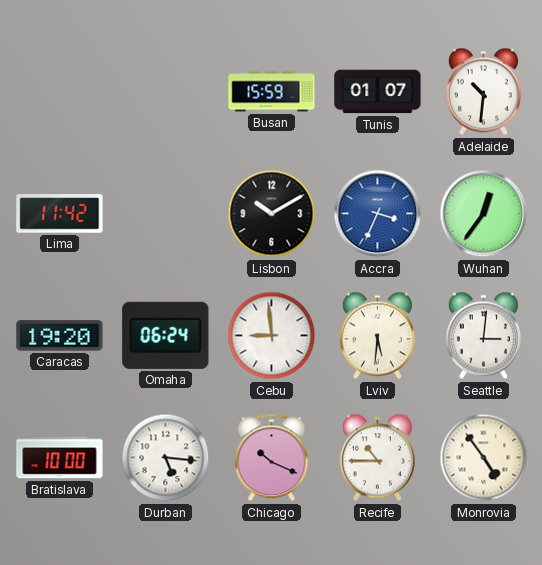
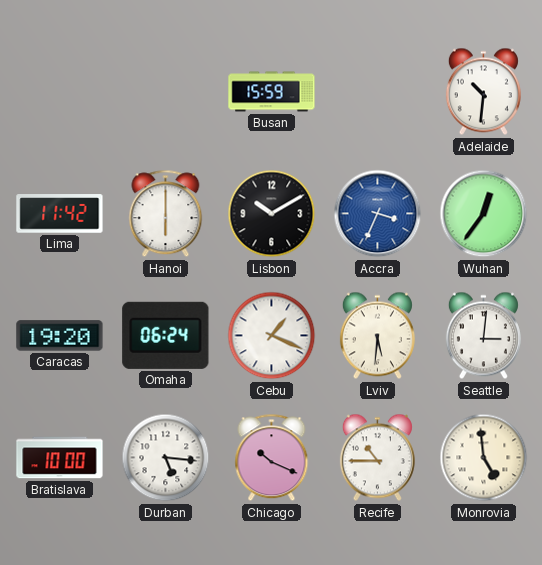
Tunis: 01:07 -> none (378, 92)
Hanoi: none -> 6:00 (166, 214)
Cebu: 8:59 -> 1:19 (272, 336)
Monrovia: 4:54 -> 4:59 (484, 458)
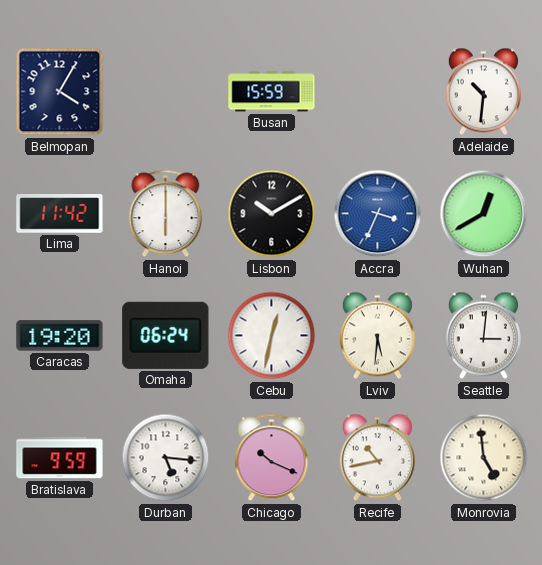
Belmopan: none -> 4:05 (60, 92)
Wuhan: 12:36 -> 12:40 (484, 214)
Cebu: 1:19 -> 12:32 (272, 336)
Bratislava: 10:00 -> 9:59 (60, 458)
Recife: 10:45 -> 10:43 (377, 458)
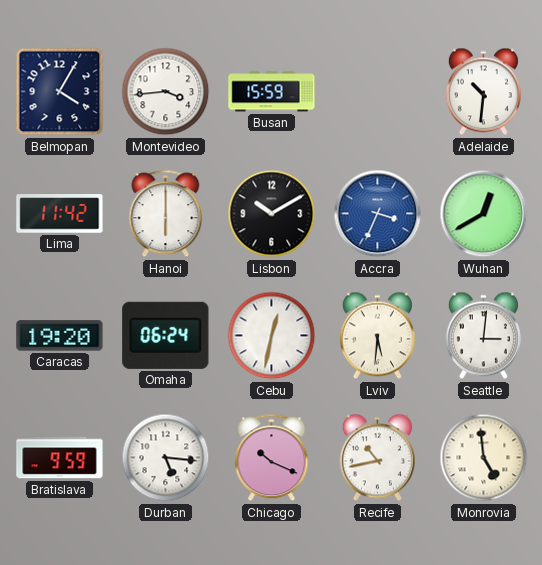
Montevideo: none -> 3:44 (166, 92)
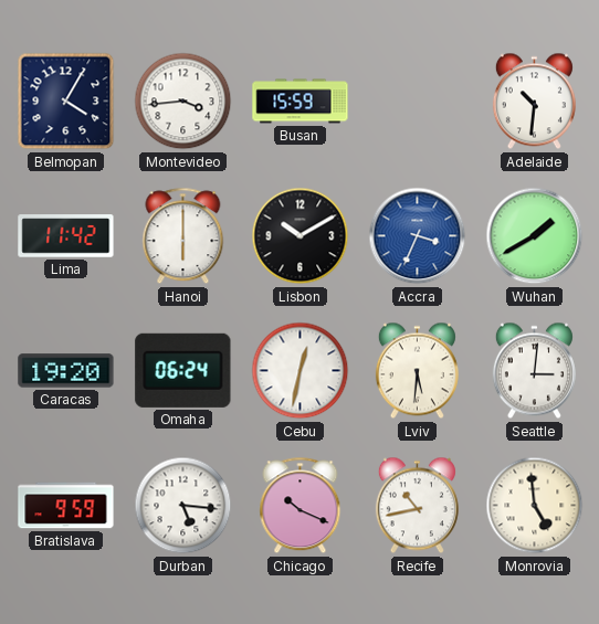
Wuhan: 12:40 -> 1:40 (535, 236)
